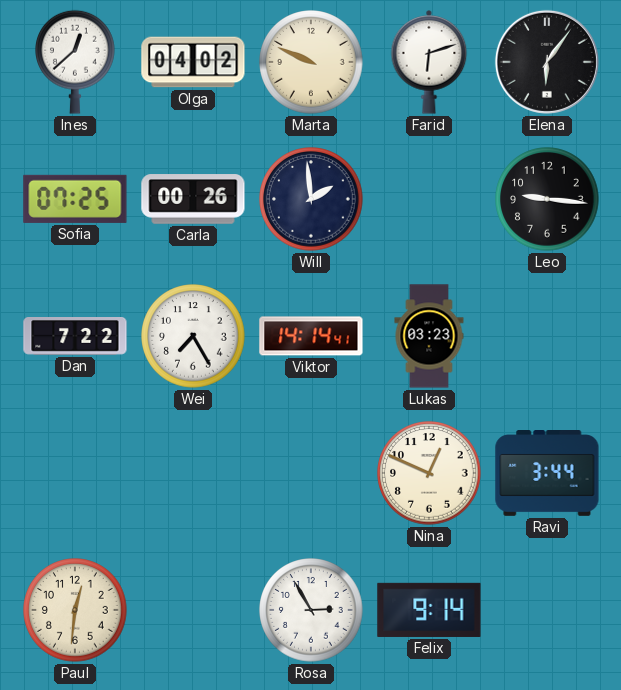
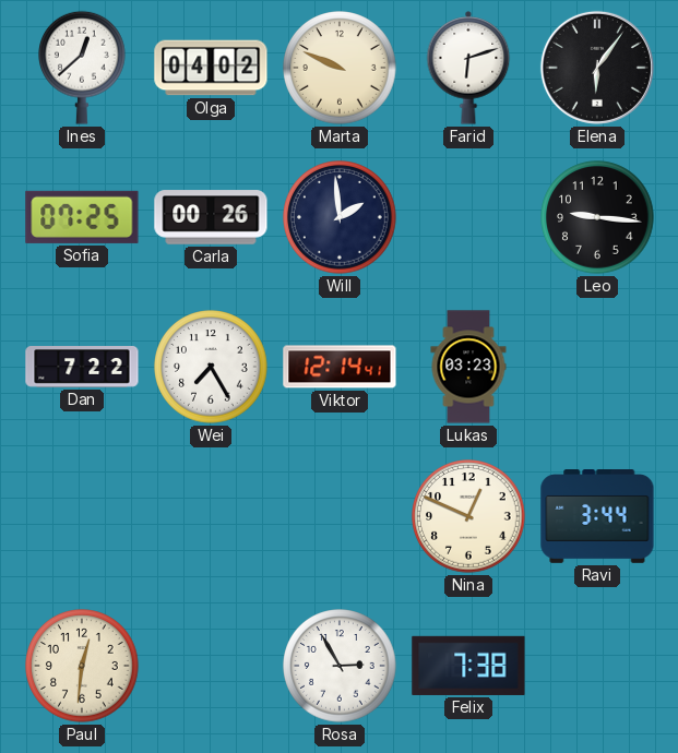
Viktor: 14:14 -> 12:14 (340, 367)
Felix: 9:14 -> 7:38 (468, 666)
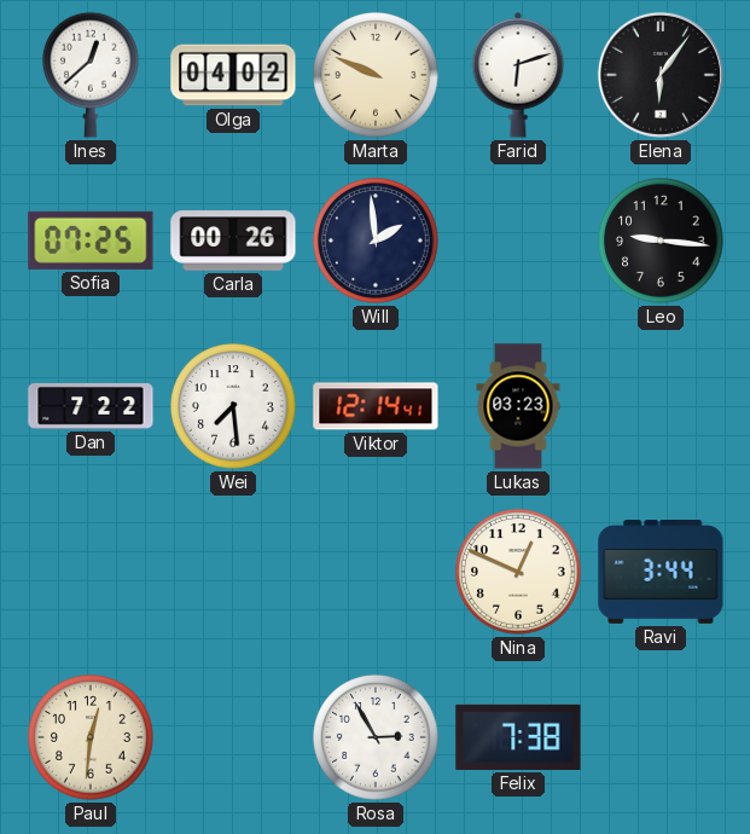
Wei: 7:25 -> 7:29 (233, 406)
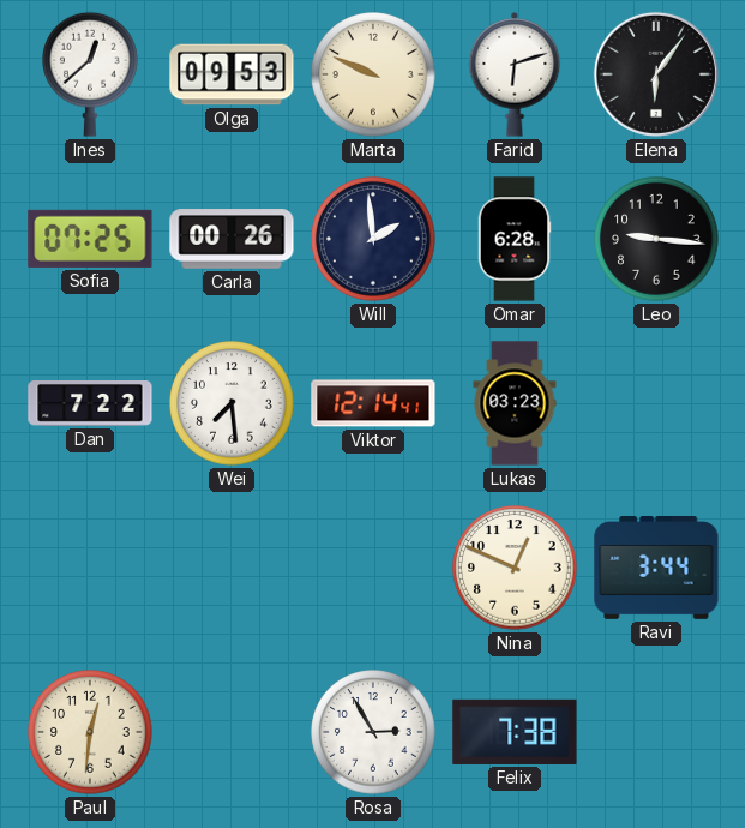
Olga: 04:02 -> 09:53 (232, 74)
Omar: none -> 6:28 (515, 239)
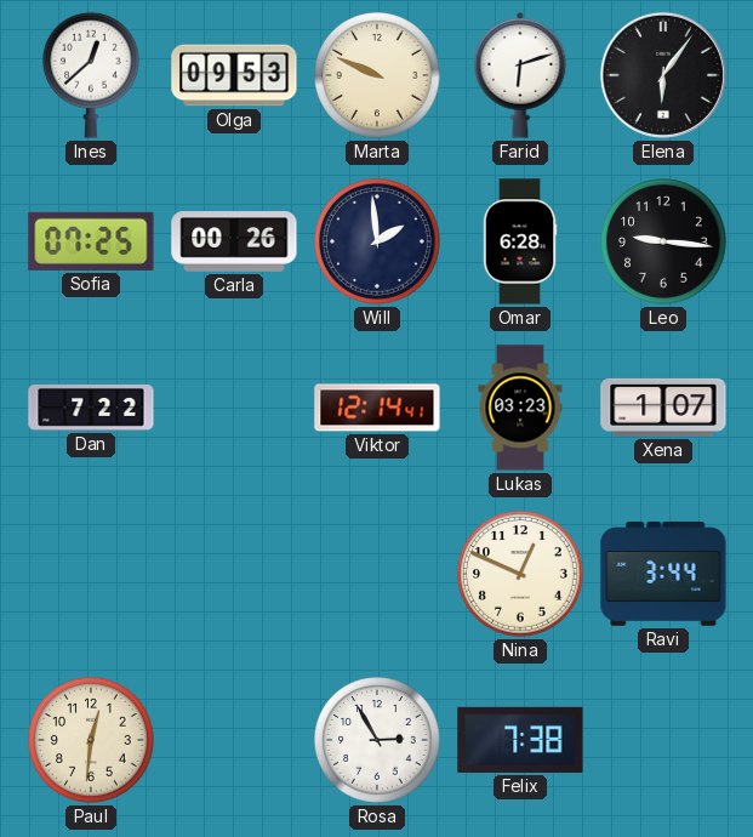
Wei: 7:29 -> none (232, 403)
Xena: none -> 1:07 (663, 408)
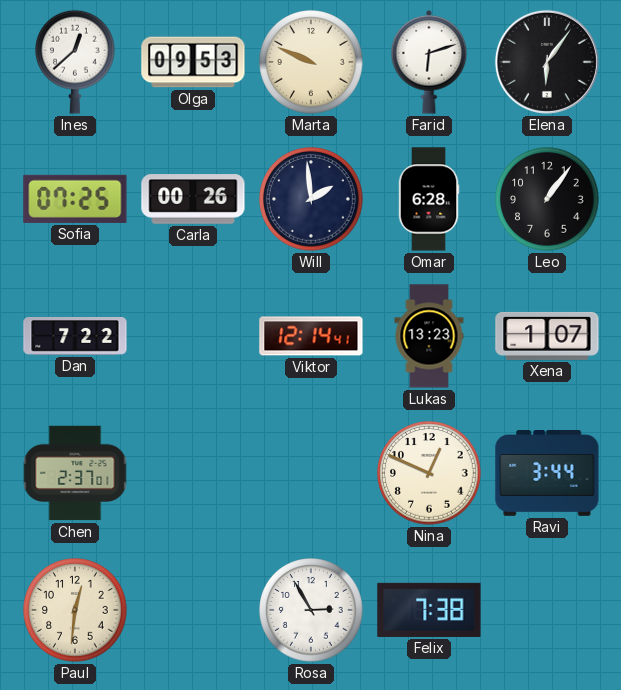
Leo: 9:16 -> 1:06 (547, 199)
Lukas: 03:23 -> 13:23 (429, 336)
Chen: none -> 2:37 (75, 473)
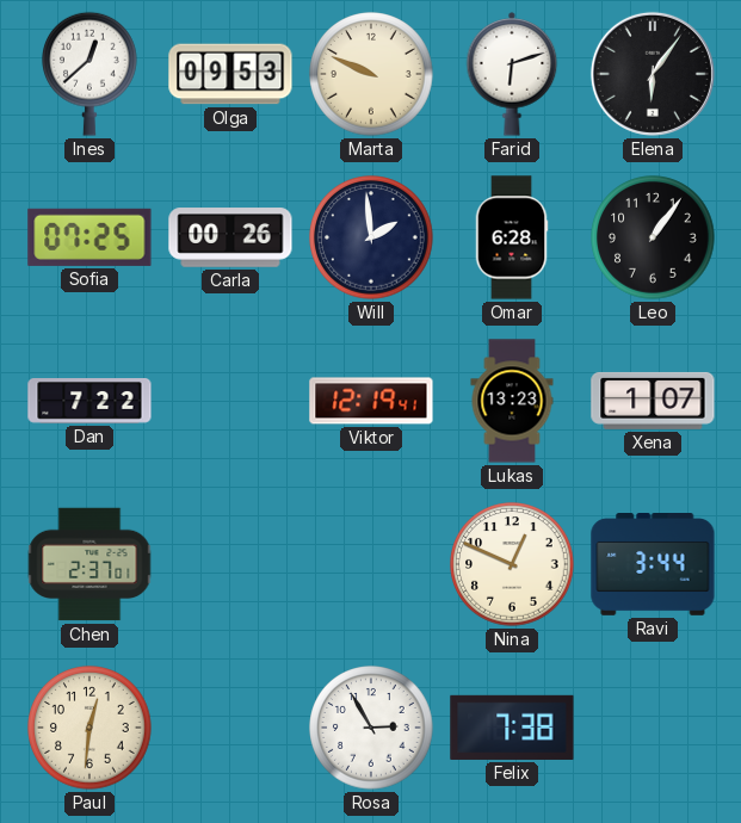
Viktor: 12:14 -> 12:19 (371, 401)
